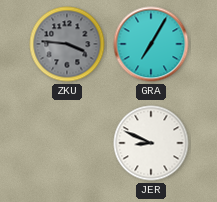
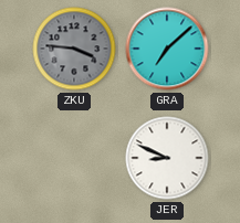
GRA: 7:05 -> 7:08 (167, 49)
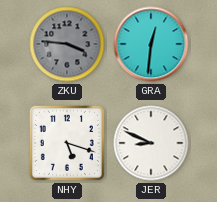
GRA: 7:08 -> 12:31 (151, 44)
NHY: none -> 5:18 (67, 143)
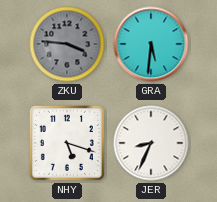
GRA: 12:31 -> 5:31 (151, 44)
JER: 8:49 -> 8:34 (151, 143)
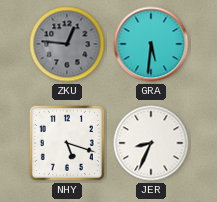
ZKU: 3:46 -> 12:46 (67, 44)
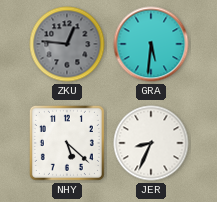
NHY: 5:18 -> 5:22 (67, 143)
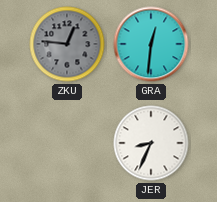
GRA: 5:31 -> 12:31 (151, 44)
NHY: 5:22 -> none (67, 143)
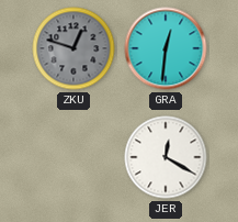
ZKU: 12:46 -> 12:48 (73, 48)
JER: 8:34 -> 12:20 (166, 157)
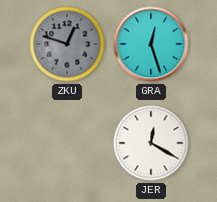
GRA: 12:31 -> 12:27 (151, 44)
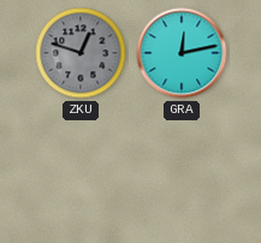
GRA: 12:27 -> 12:13 (182, 53)
JER: 12:20 -> none (151, 143)
